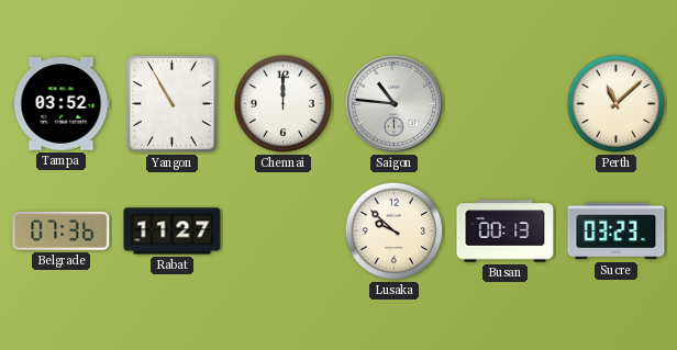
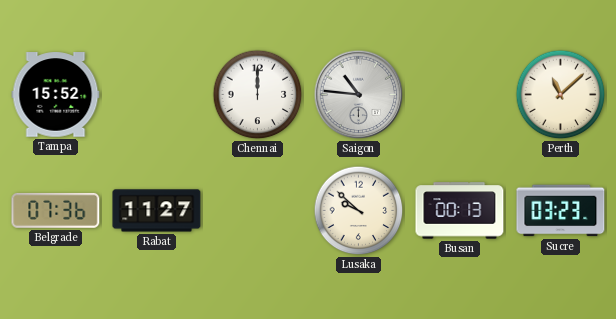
Tampa: 03:52 -> 15:52 (56, 95)
Yangon: 10:55 -> none (173, 104)
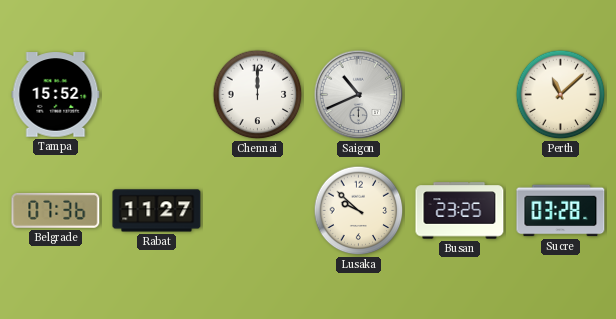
Saigon: 10:46 -> 10:41 (359, 95)
Busan: 00:13 -> 23:25 (460, 211)
Sucre: 03:23 -> 03:28 (561, 211)
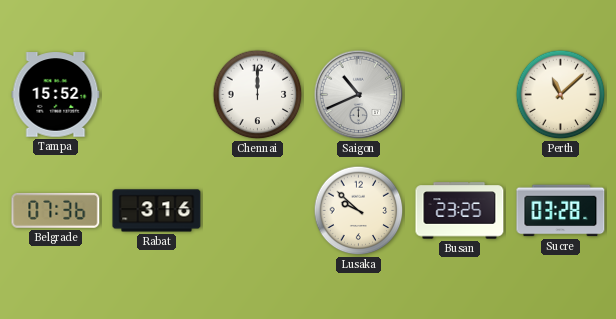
Rabat: 11:27 -> 3:16 (157, 211)
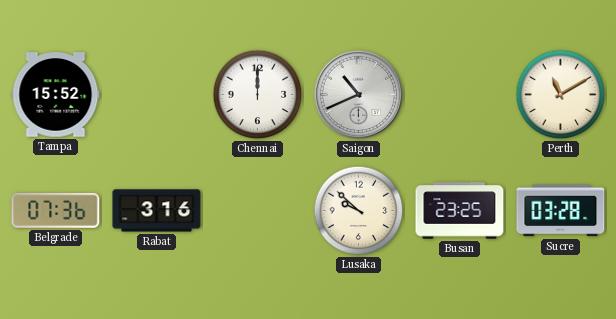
Perth: 11:08 -> 11:10 (561, 95)
